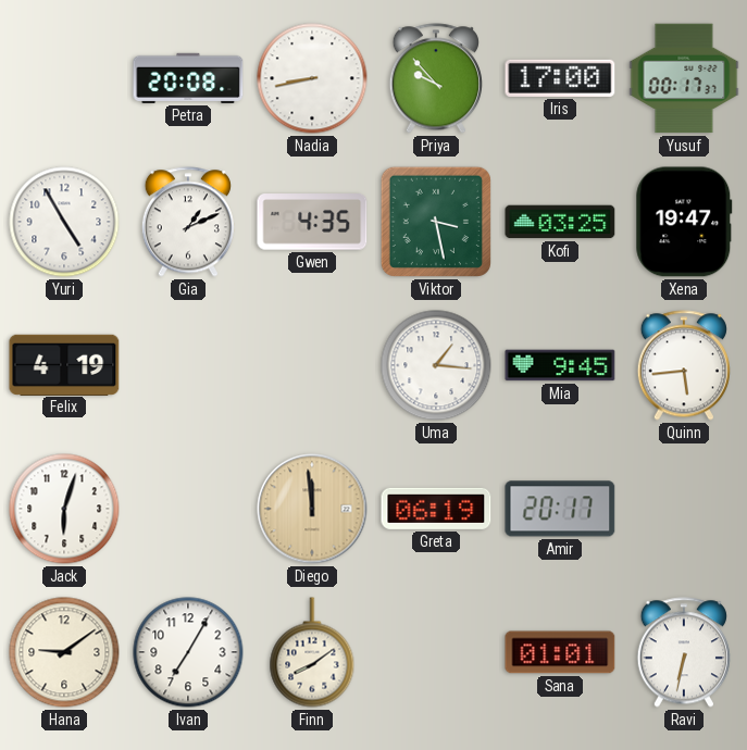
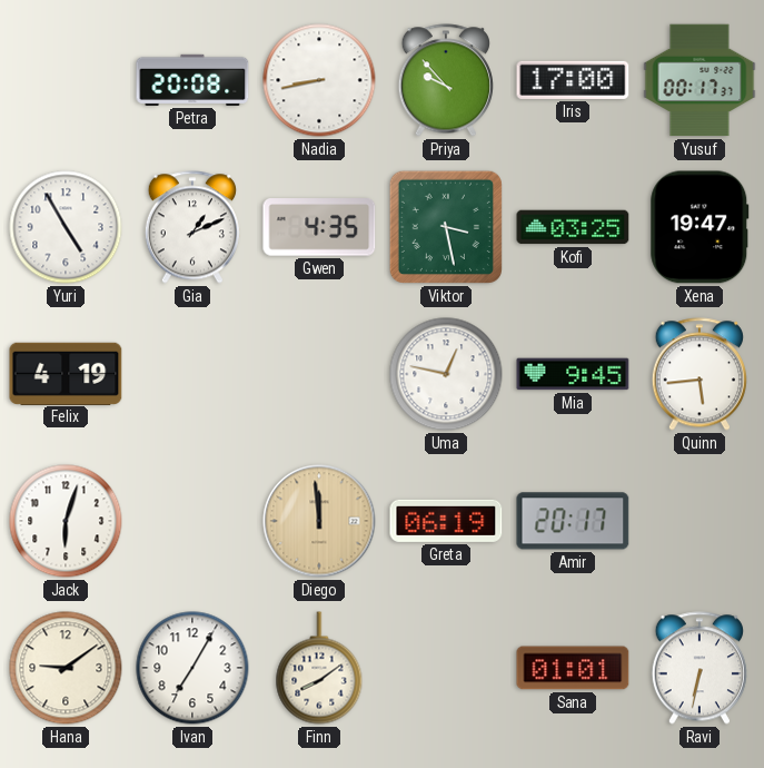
Uma: 1:16 -> 12:47 (446, 374)
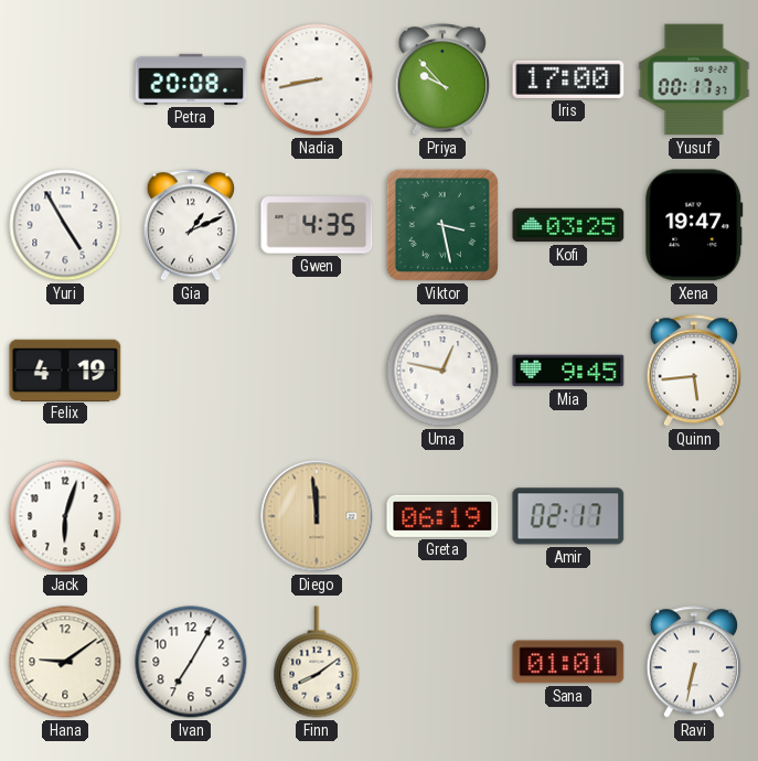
Amir: 20:17 -> 02:17 (568, 516)
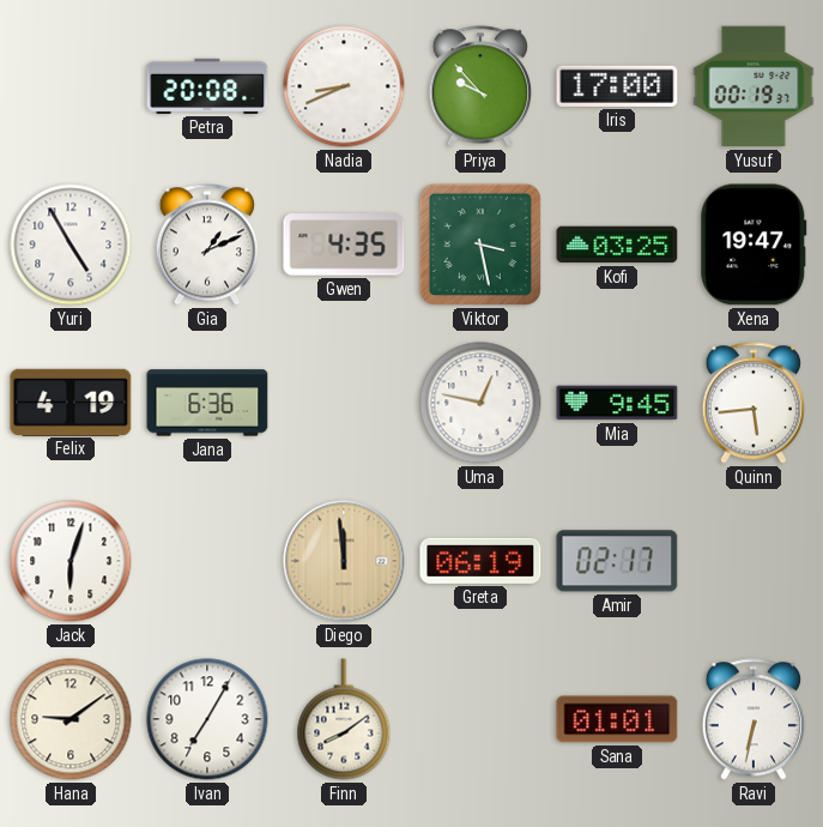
Nadia: 8:43 -> 8:41 (344, 86)
Yusuf: 00:17 -> 00:19 (754, 86)
Jana: none -> 6:36 (207, 403)
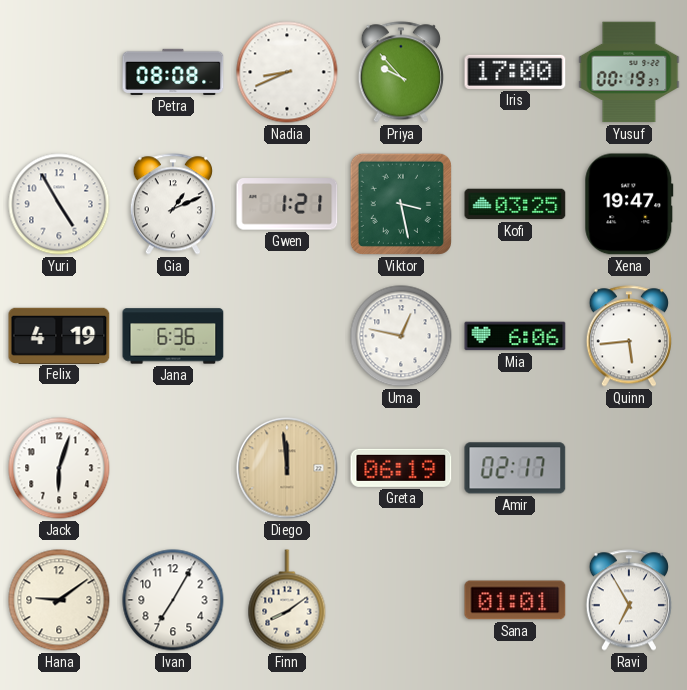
Petra: 20:08 -> 08:08 (173, 72)
Gwen: 4:35 -> 1:21 (287, 204)
Mia: 9:45 -> 6:06 (515, 336)
Ravi: 6:32 -> 6:55 (629, 600)
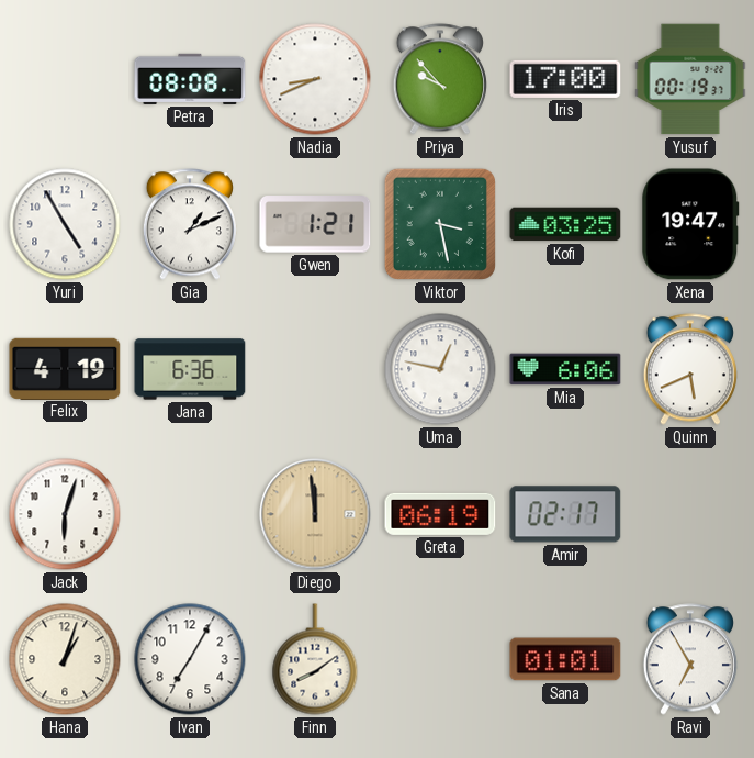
Quinn: 5:44 -> 5:41 (690, 369)
Hana: 9:09 -> 1:03 (65, 659)
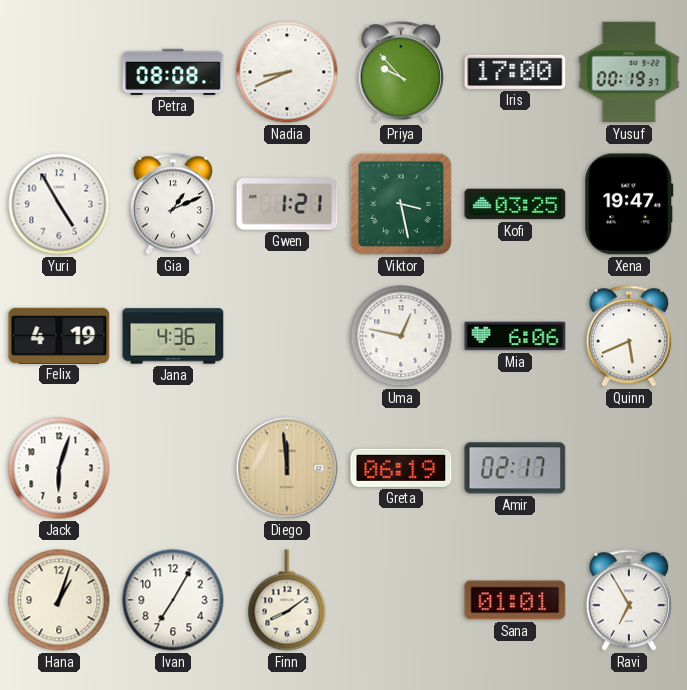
Jana: 6:36 -> 4:36 (173, 336)
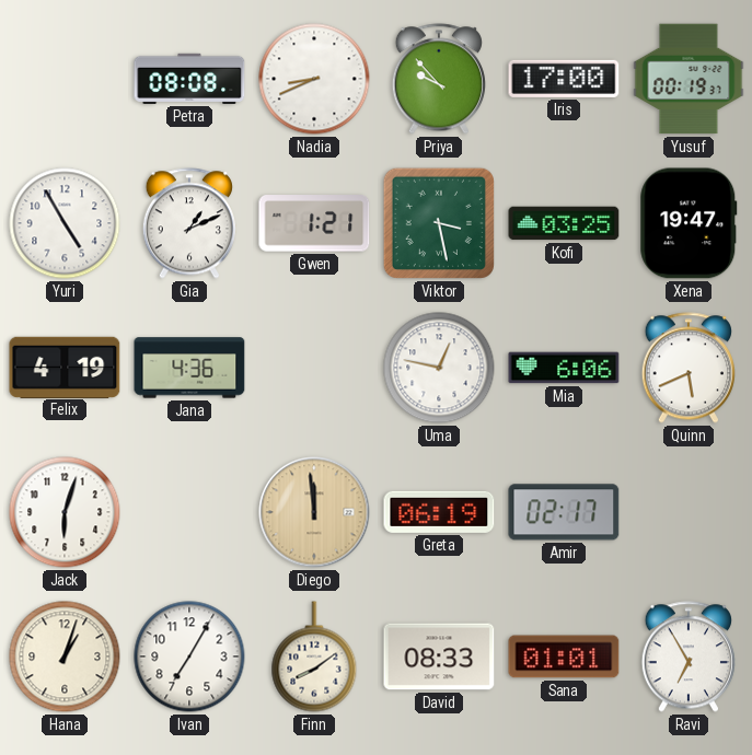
David: none -> 08:33 (439, 657)
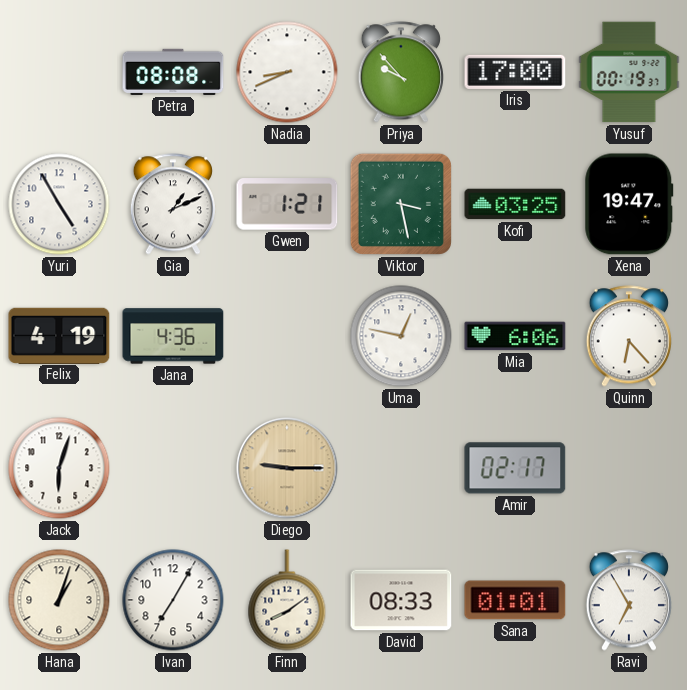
Quinn: 5:41 -> 6:23 (629, 336)
Diego: 11:59 -> 9:15 (287, 468)
Greta: 06:19 -> none (439, 512)
